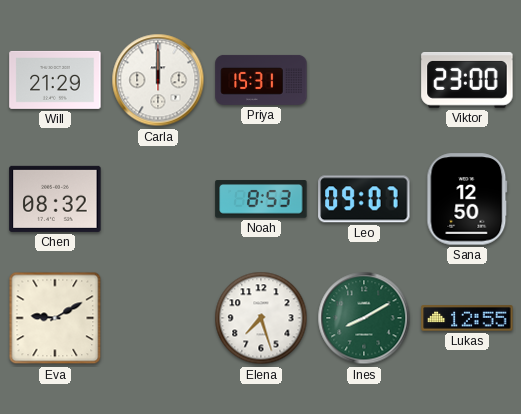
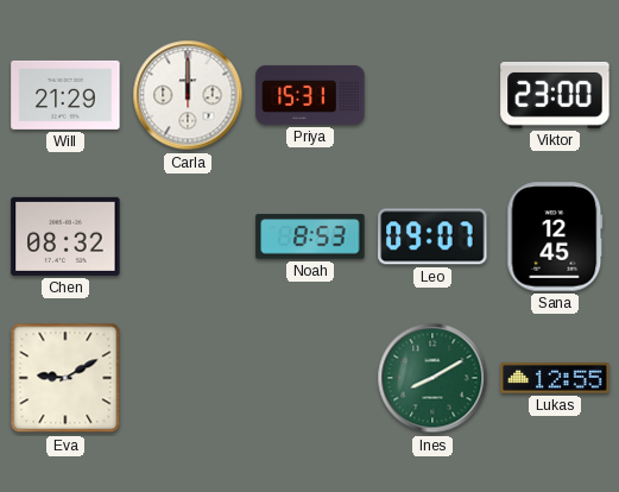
Sana: 12:50 -> 12:45 (555, 236)
Elena: 7:27 -> none (261, 318)
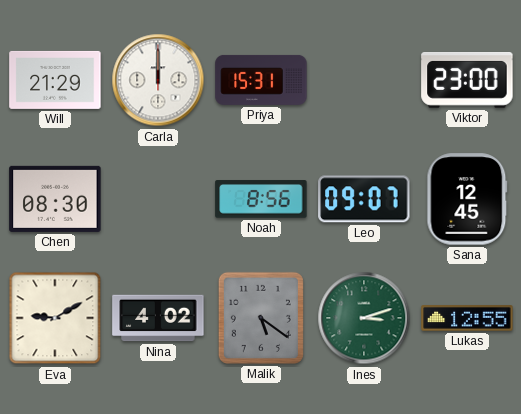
Chen: 08:32 -> 08:30 (55, 199)
Noah: 8:53 -> 8:56 (261, 199)
Nina: none -> 4:02 (158, 318)
Malik: none -> 5:21 (261, 318)
Ines: 8:10 -> 3:12 (364, 318)
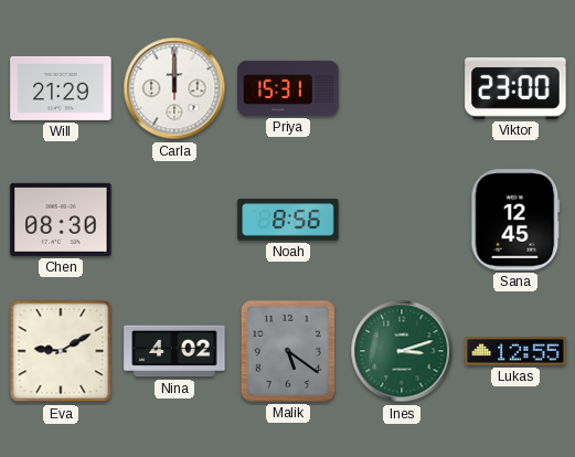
Leo: 09:07 -> none (364, 199)
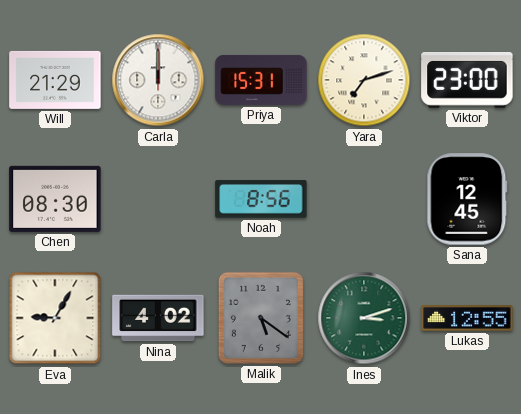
Yara: none -> 7:12 (364, 80)
Eva: 9:10 -> 9:05 (55, 318)
